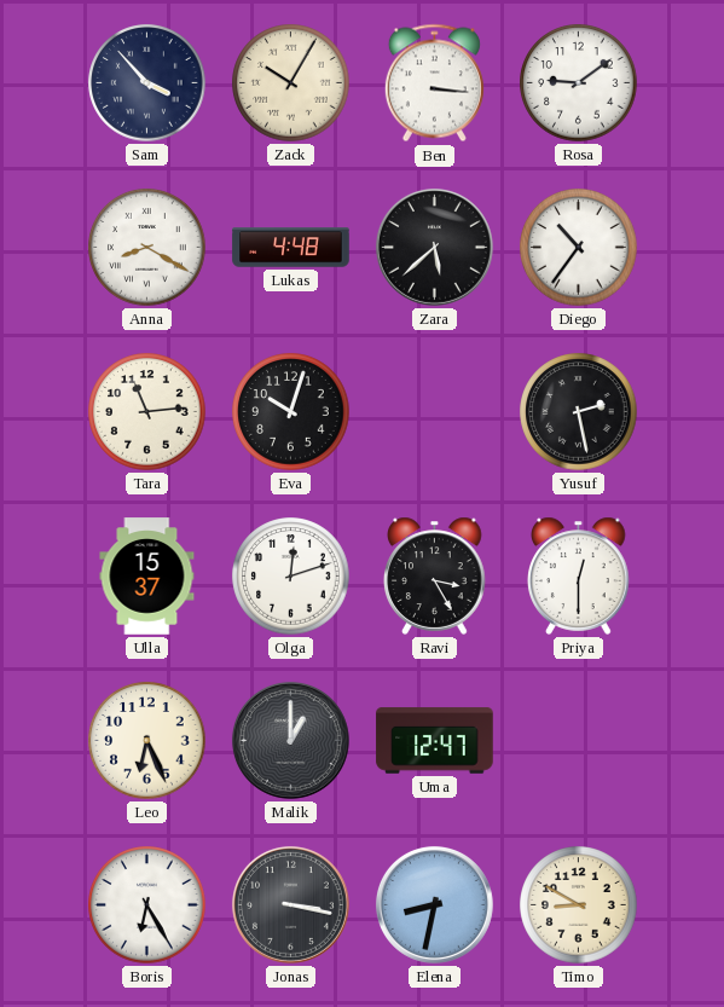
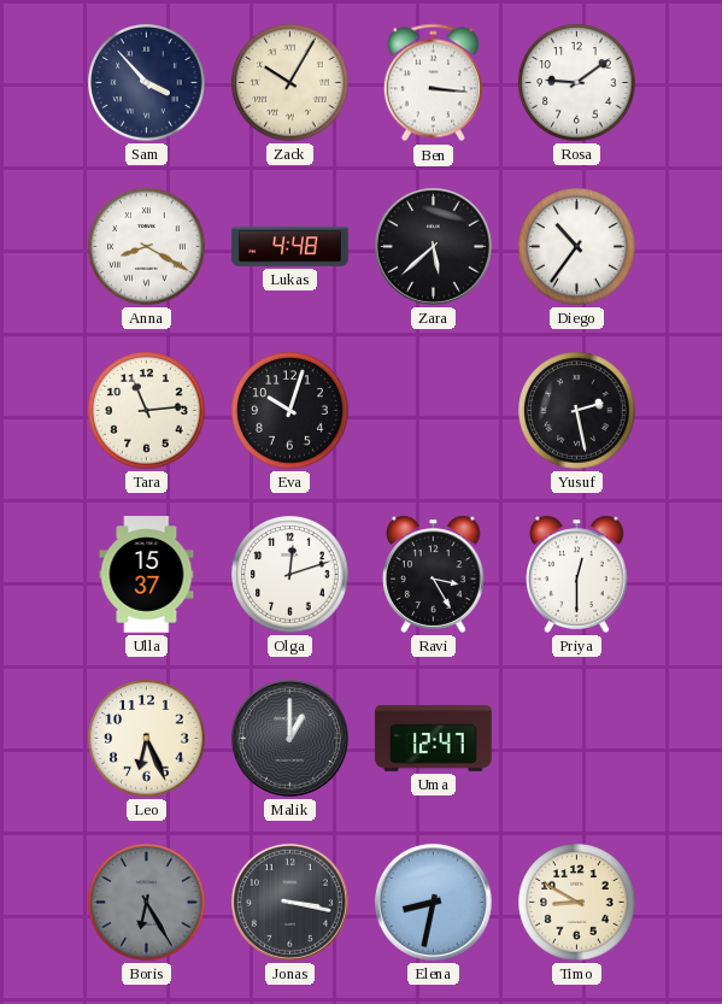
Boris dial: white -> grey (147, 903)
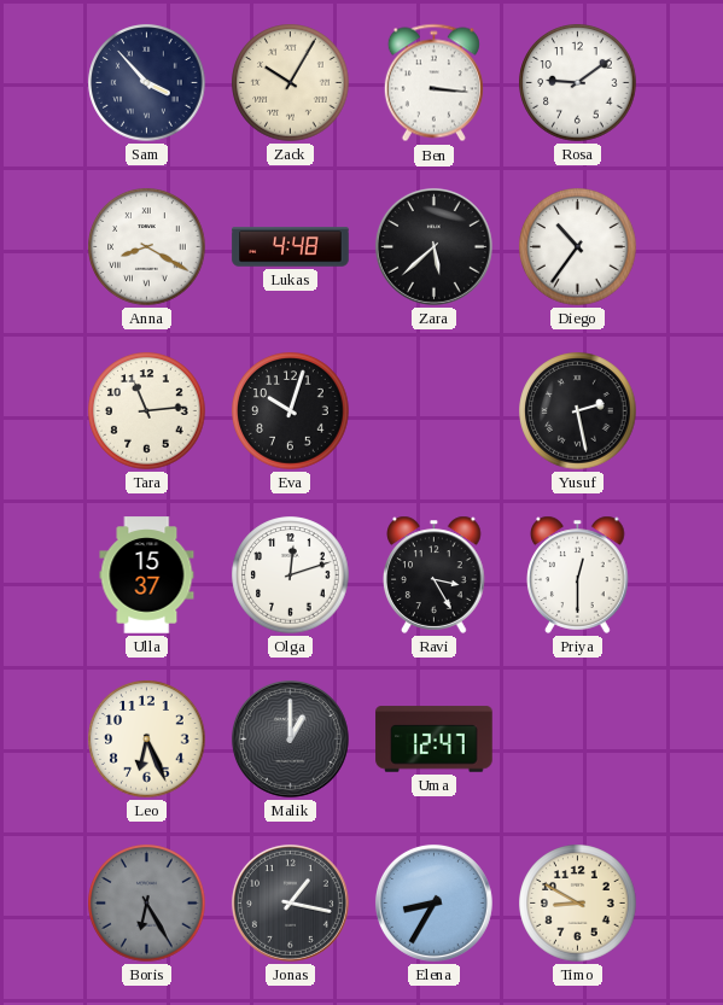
Jonas: 3:17 -> 1:17 (290, 902)
Elena: 8:32 -> 8:35 (433, 902)
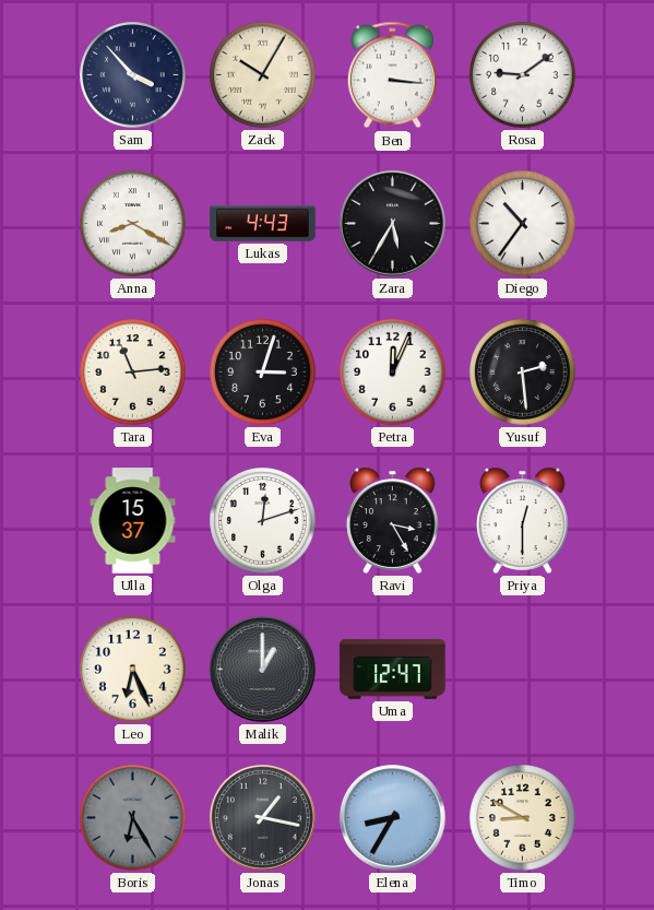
Lukas: 4:48 -> 4:43 (263, 224)
Zara: 5:38 -> 5:35 (392, 223)
Eva: 10:03 -> 3:03 (263, 373)
Petra: none -> 12:04 (393, 373)
Yusuf: 2:28 -> 2:29 (523, 373)
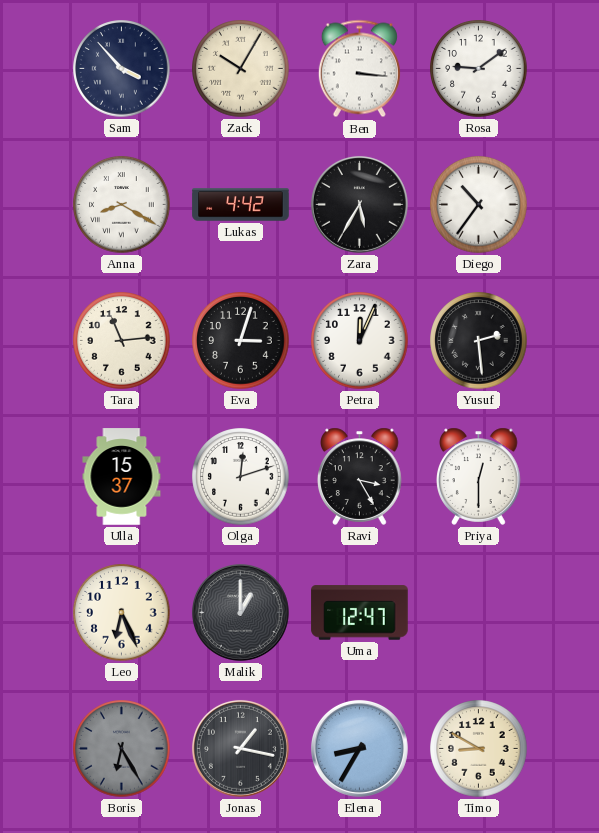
Lukas: 4:43 -> 4:42 (241, 205)
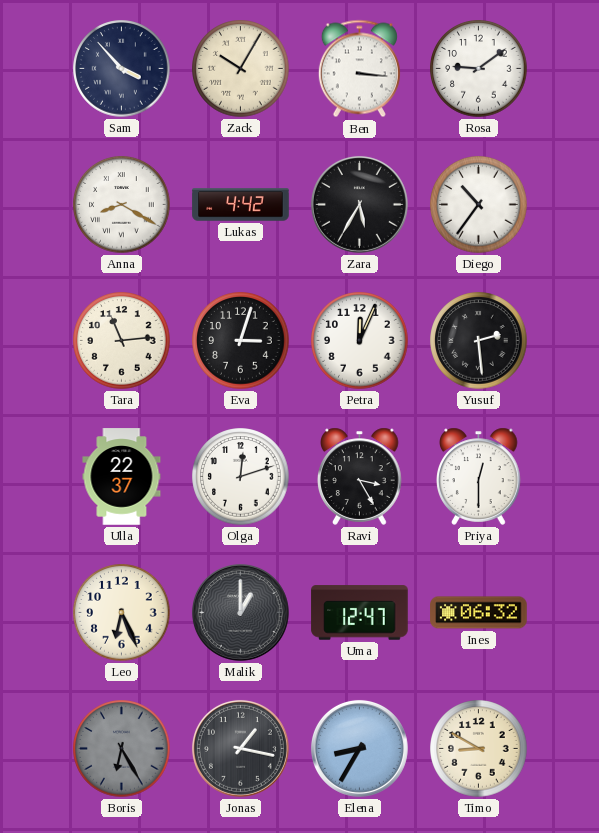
Ulla: 15:37 -> 22:37 (122, 477)
Ines: none -> 06:32 (479, 613)
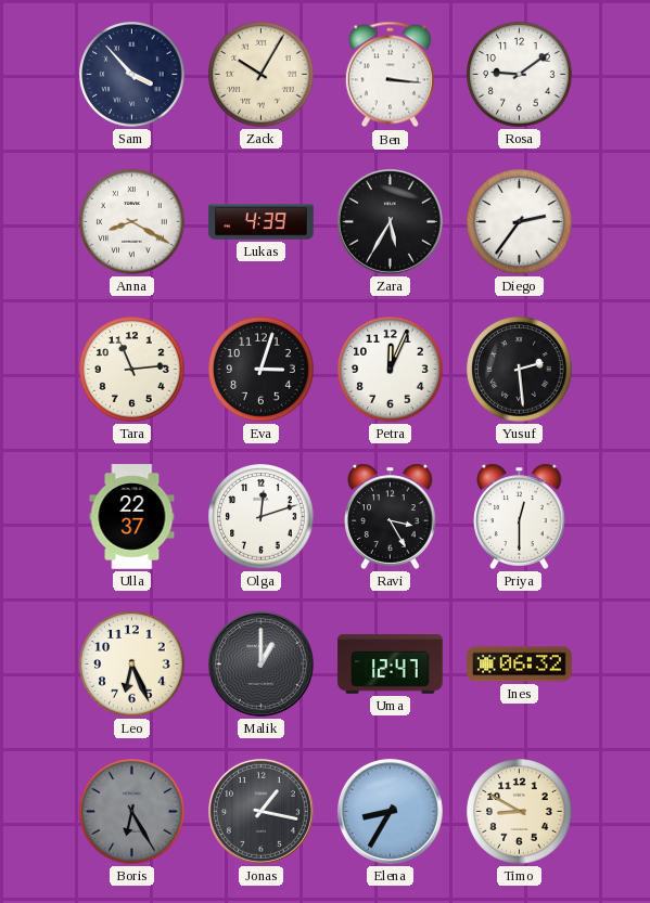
Lukas: 4:42 -> 4:39 (262, 222)
Diego: 10:36 -> 2:36 (520, 222)
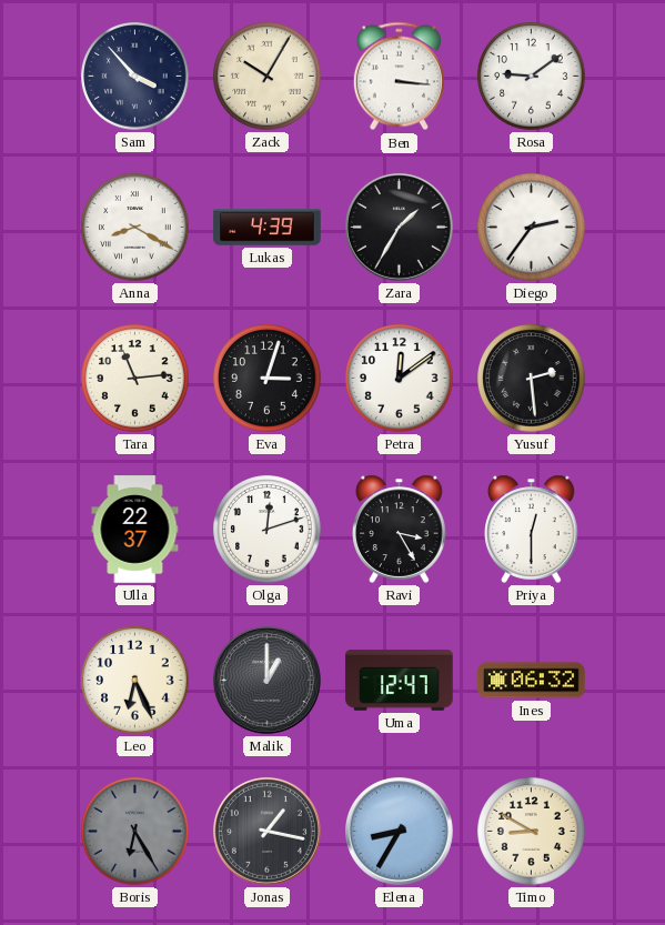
Zara: 5:35 -> 1:35 (399, 227)
Petra: 12:04 -> 12:09 (400, 379)
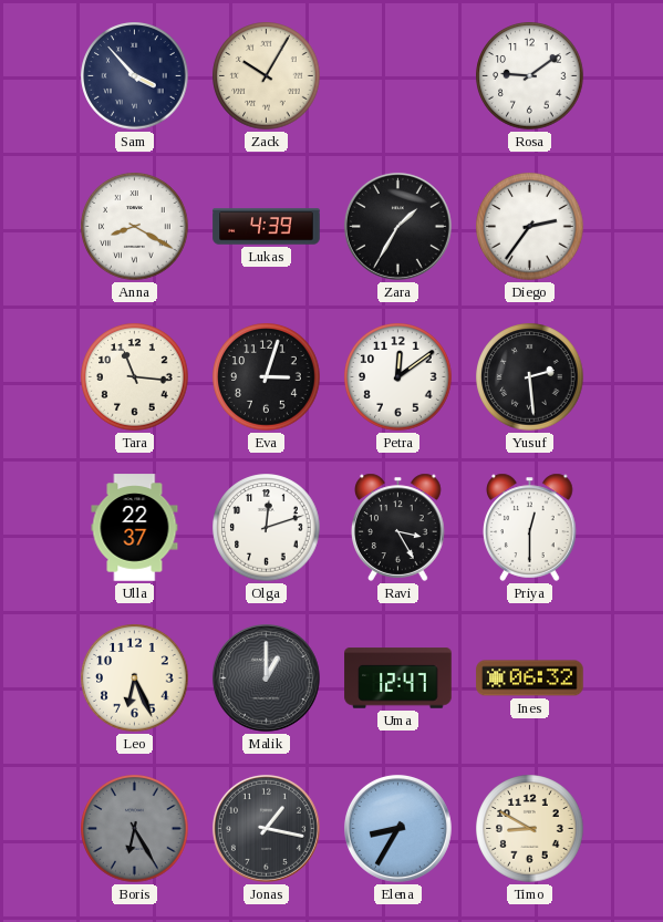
Ben: 3:16 -> none (399, 77)
Tara: 11:14 -> 11:16 (135, 377)
